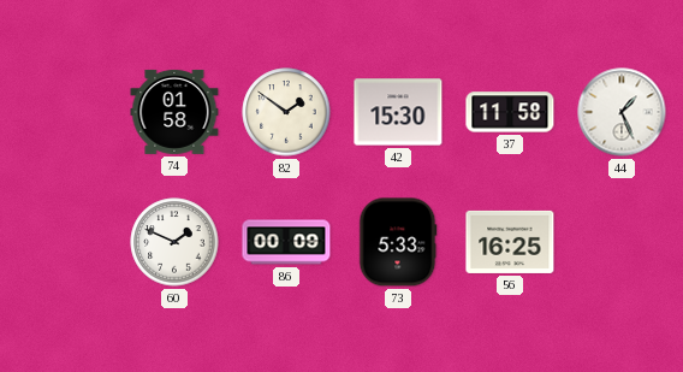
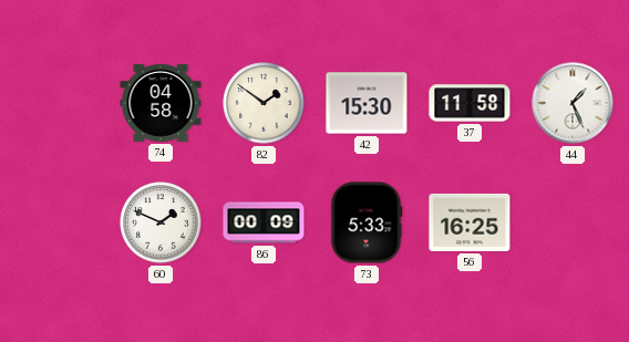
74: 01:58 -> 04:58 (161, 103)
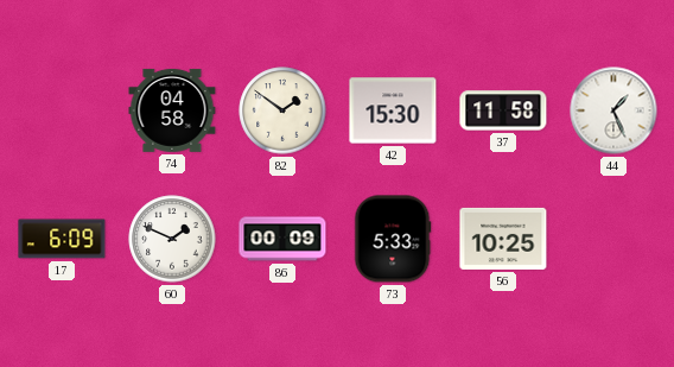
17: none -> 6:09 (62, 239)
56: 16:25 -> 10:25 (503, 239)
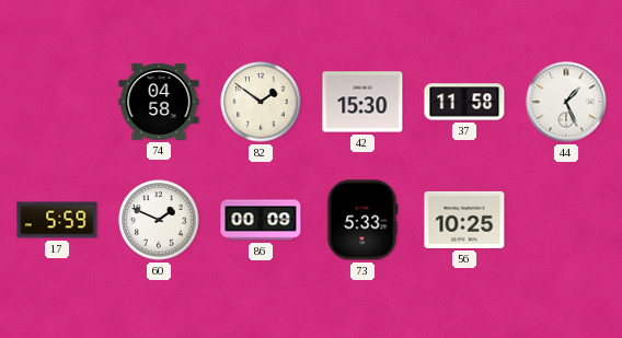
17: 6:09 -> 5:59 (57, 220)
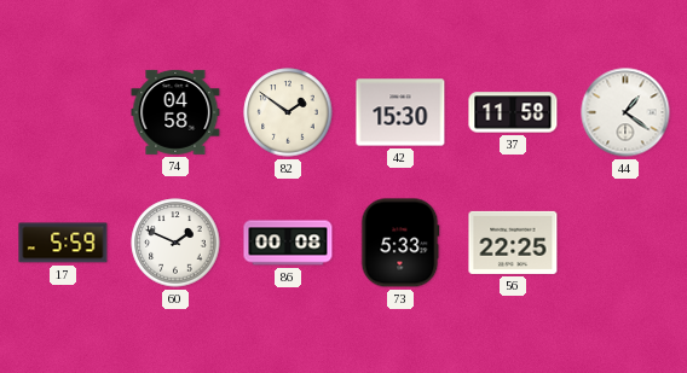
44: 1:26 -> 1:21 (625, 112)
86: 00:09 -> 00:08 (288, 243)
56: 10:25 -> 22:25 (513, 243)
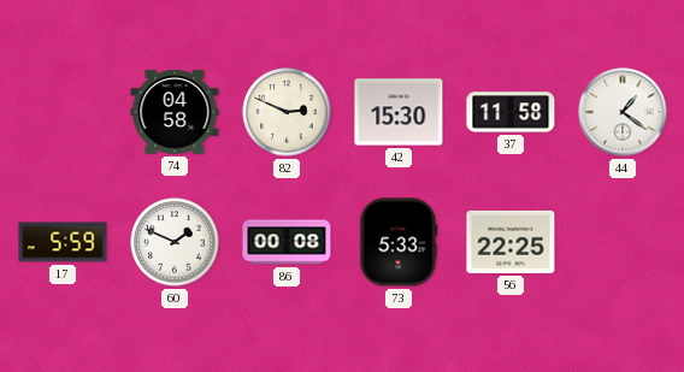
82: 1:51 -> 2:49 (287, 112)
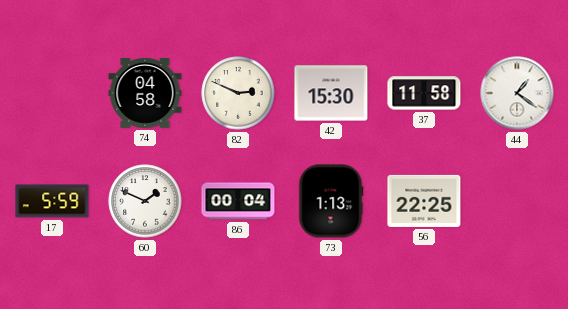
86: 00:08 -> 00:04 (238, 201)
73: 5:33 -> 1:13 (331, 201)
